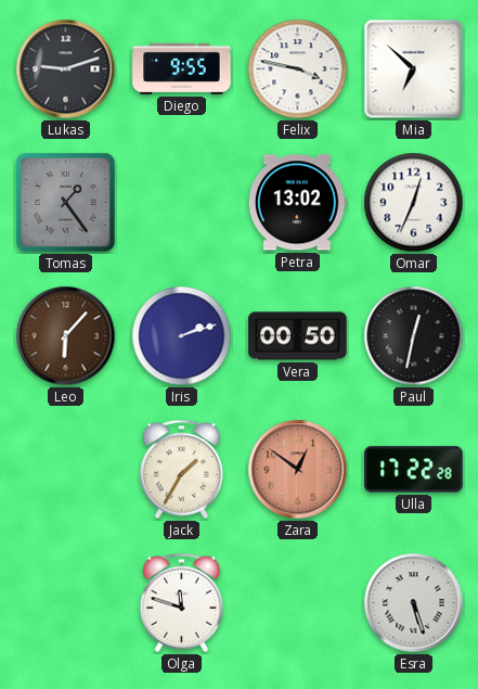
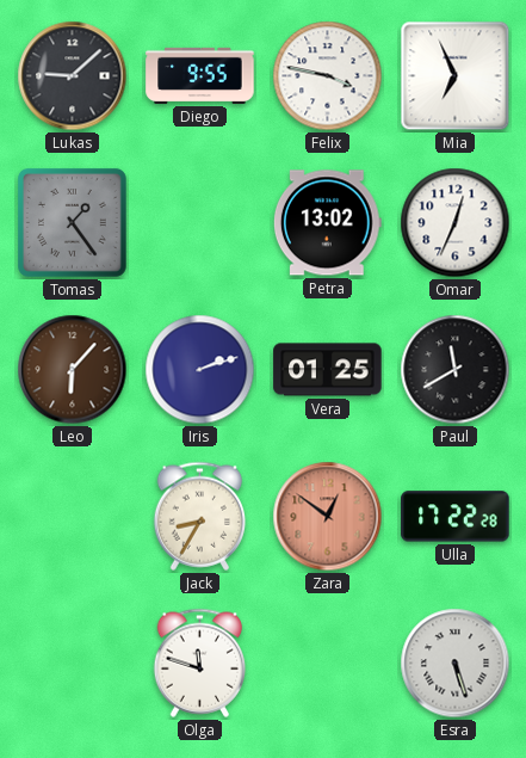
Lukas: 9:12 -> 9:08 (73, 76)
Mia: 6:52 -> 6:56 (456, 76)
Vera: 00:50 -> 01:25 (328, 370)
Paul: 12:32 -> 11:40 (456, 370)
Jack: 1:35 -> 8:35 (200, 516)
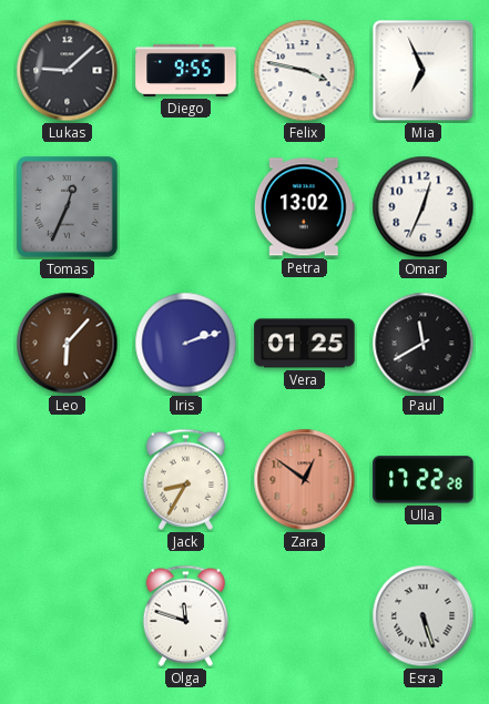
Tomas: 1:24 -> 12:34 (67, 206)
